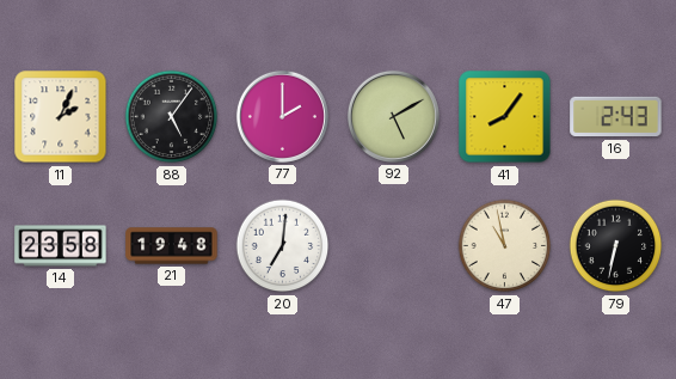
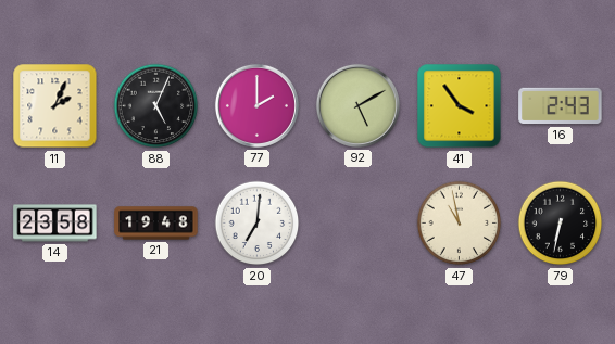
88: 5:06 -> 5:04 (156, 106)
41: 8:06 -> 3:54 (460, 106)
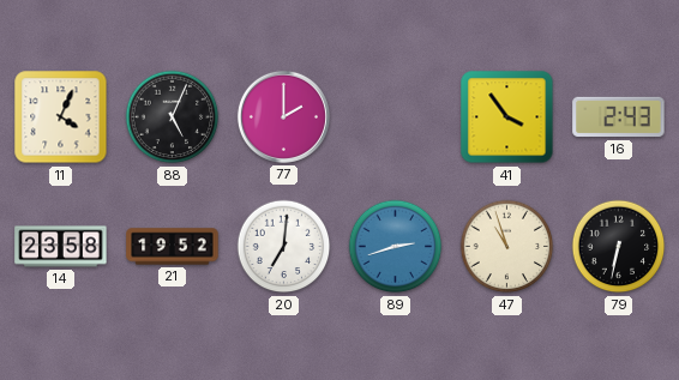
11: 2:04 -> 4:04 (61, 117)
92: 5:10 -> none (357, 105)
21: 19:48 -> 19:52 (173, 247)
89: none -> 2:42 (396, 247)
47: 10:58 -> 10:57 (507, 247)
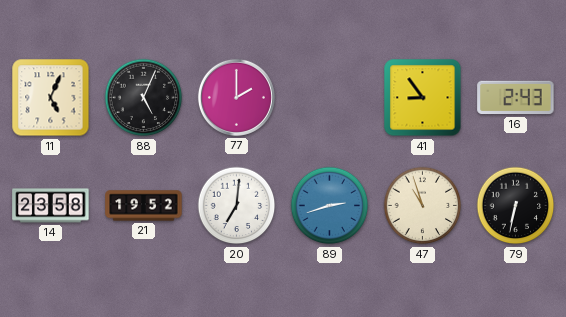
11: 4:04 -> 5:04 (51, 98)
41: 3:54 -> 8:54 (423, 98)
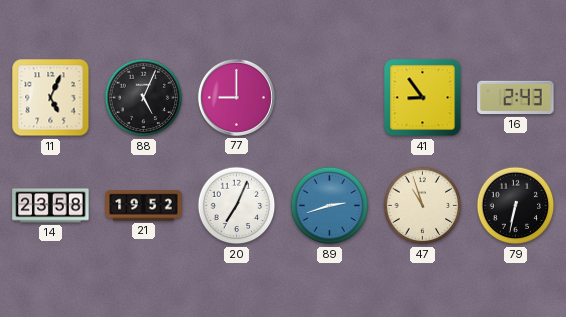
77: 2:00 -> 9:00 (236, 97)
20: 7:01 -> 7:04 (237, 206)
